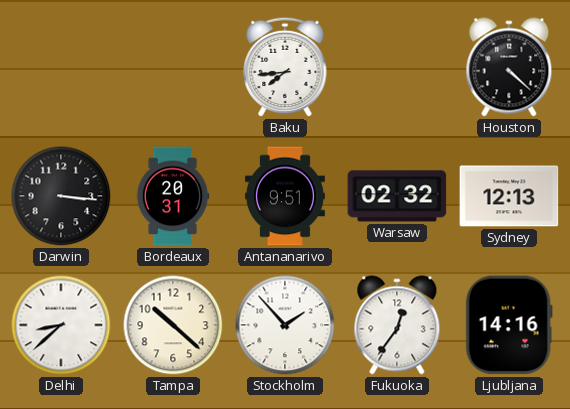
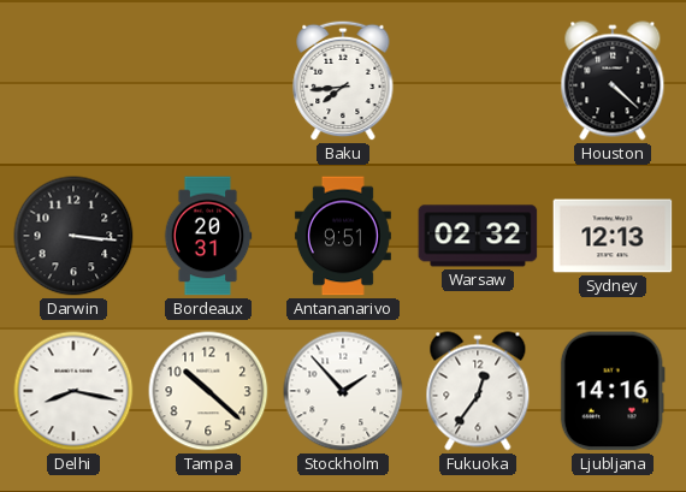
Delhi: 8:38 -> 8:17 (73, 391)
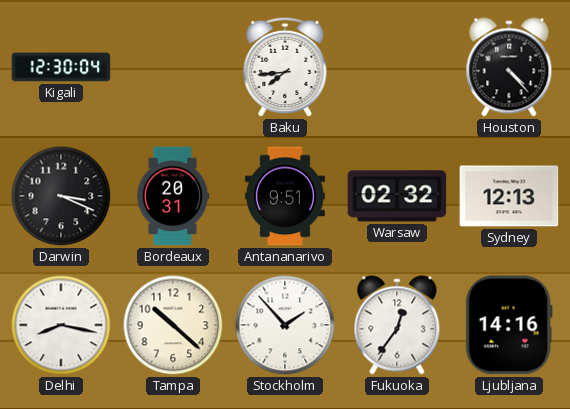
Kigali: none -> 12:30 (61, 67)
Houston: 4:22 -> 4:23 (509, 67)
Darwin: 3:16 -> 3:19 (61, 196)
